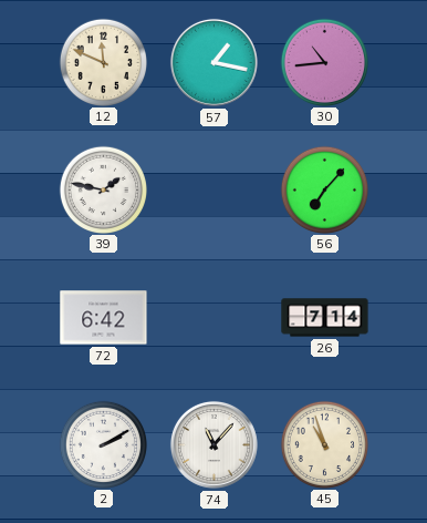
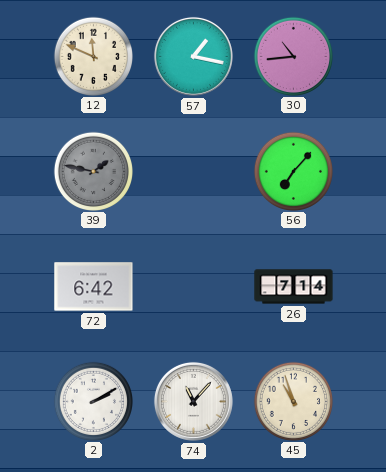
39 dial: white -> grey (93, 171)
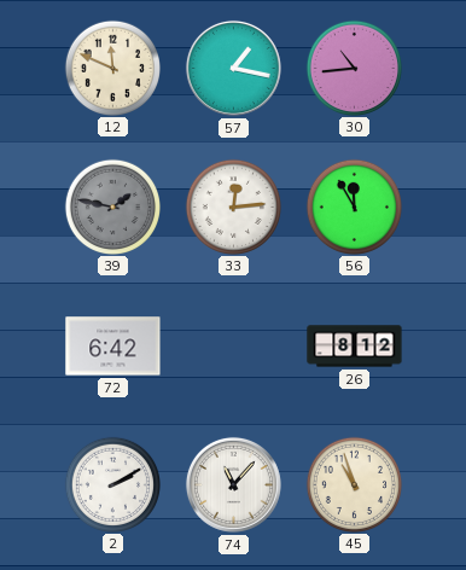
33: none -> 12:14 (233, 207)
56: 7:07 -> 11:55 (354, 207)
26: 7:14 -> 8:12 (355, 347)
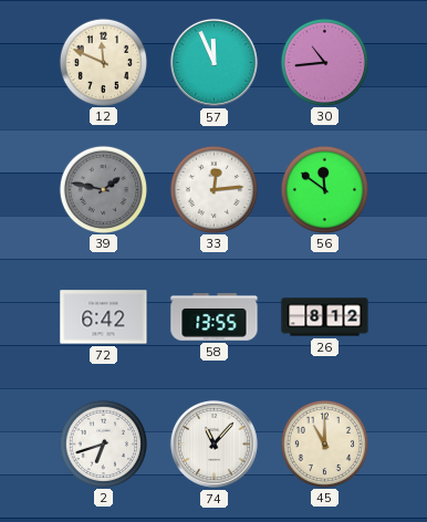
57: 1:17 -> 11:56 (213, 62)
56: 11:55 -> 11:51 (324, 189)
58: none -> 13:55 (215, 317)
2: 2:10 -> 6:42 (103, 443)
45: 10:57 -> 11:00 (324, 443)
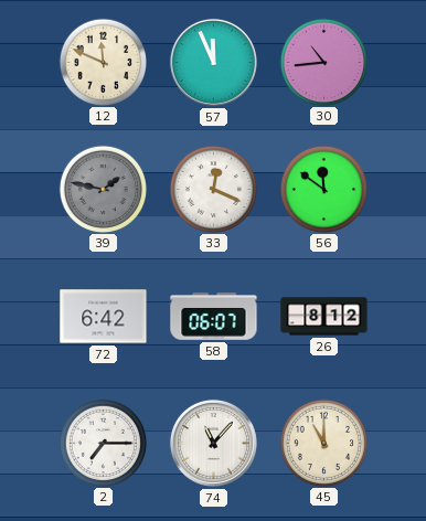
33: 12:14 -> 12:19 (213, 189)
58: 13:55 -> 06:07 (214, 317)
2: 6:42 -> 7:15 (103, 443)
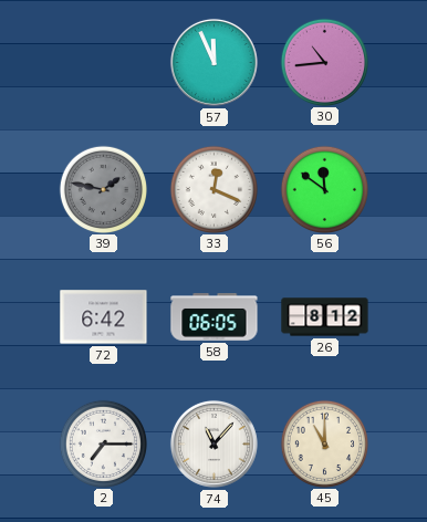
12: 11:49 -> none (103, 62)
58: 06:07 -> 06:05 (215, 317)
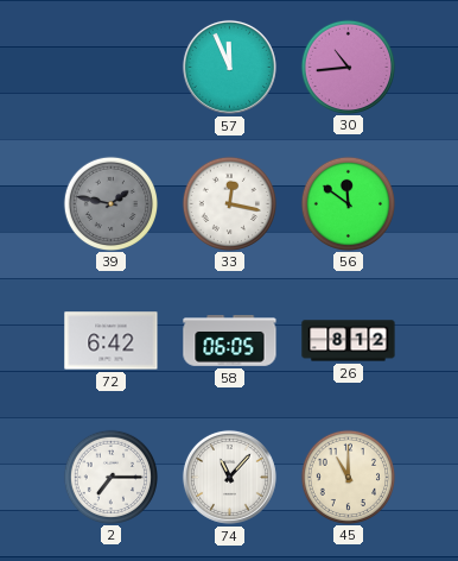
33: 12:19 -> 12:17 (229, 203)
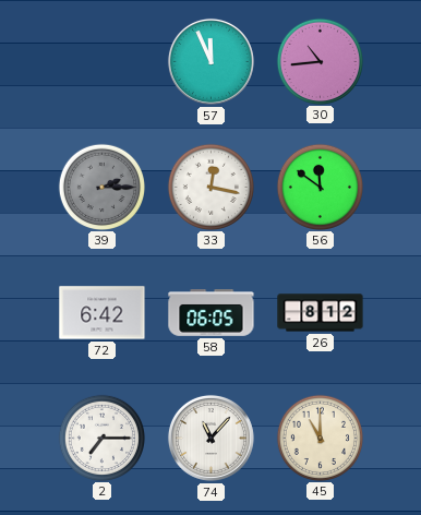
39: 1:47 -> 2:15 (101, 187)
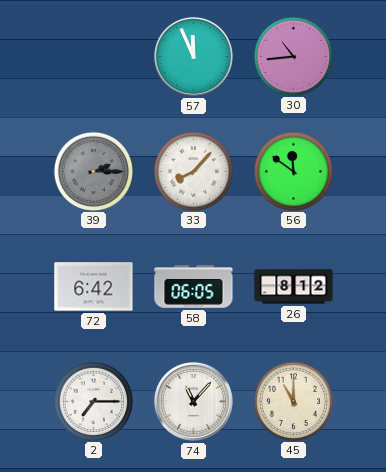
33: 12:17 -> 8:07 (193, 171)
